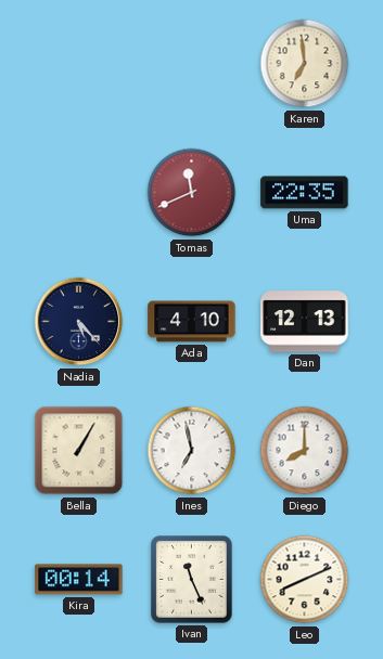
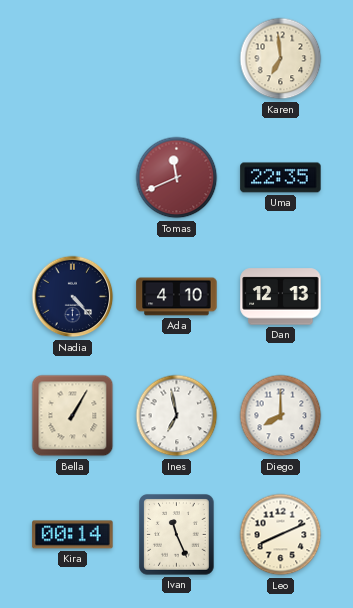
Nadia: 5:23 -> 4:23 (73, 297)
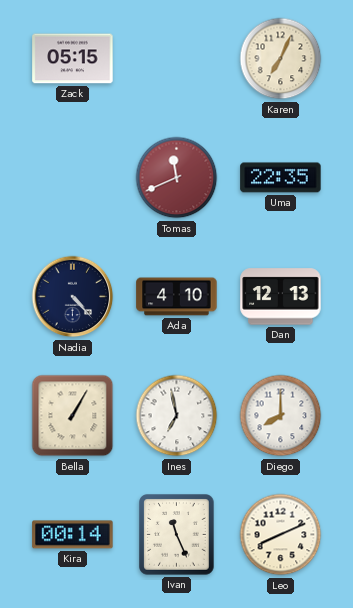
Zack: none -> 05:15 (73, 59)
Karen: 6:59 -> 7:04 (281, 59)
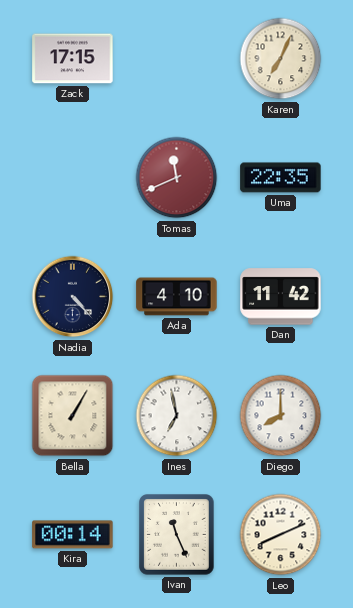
Zack: 05:15 -> 17:15 (73, 59)
Dan: 12:13 -> 11:42 (281, 297)
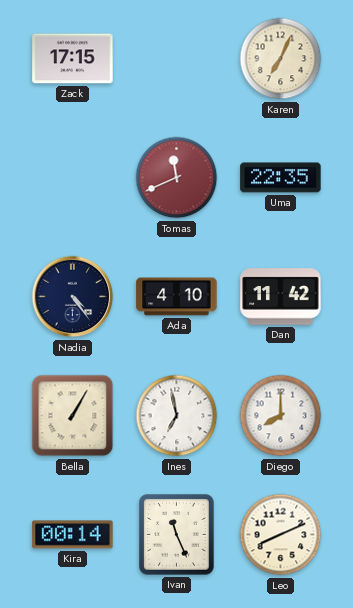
Nadia: 4:23 -> 4:24 (73, 297)
